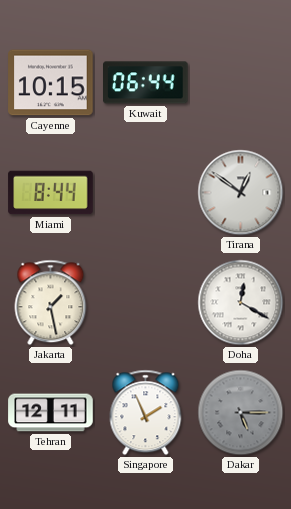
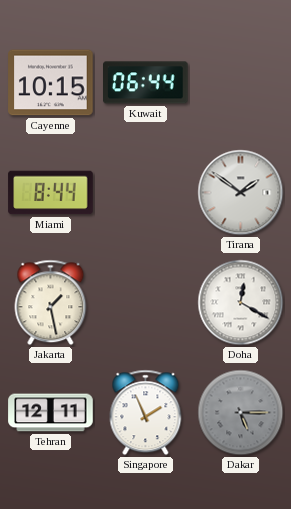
Tirana: 12:51 -> 1:51 (241, 193)
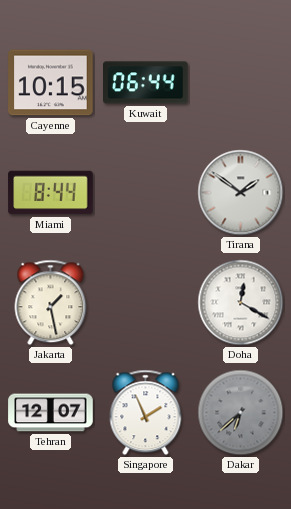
Tehran: 12:11 -> 12:07 (51, 413)
Dakar: 5:15 -> 6:38 (241, 413)
